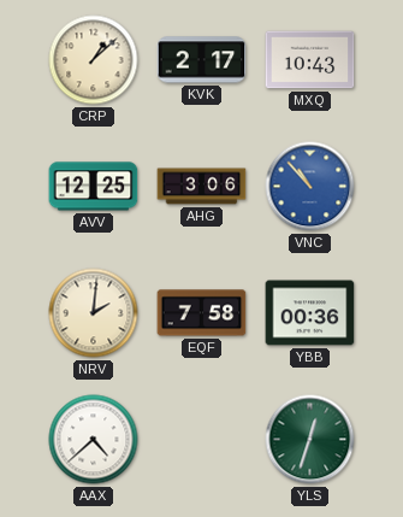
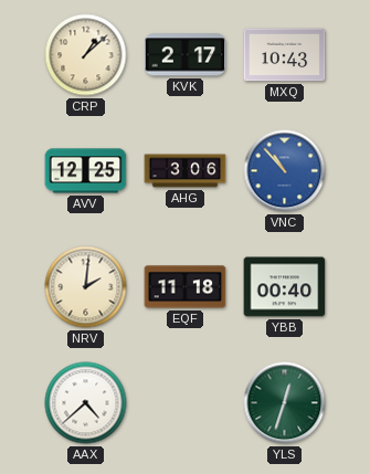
EQF: 7:58 -> 11:18 (186, 287)
YBB: 00:36 -> 00:40 (285, 287)
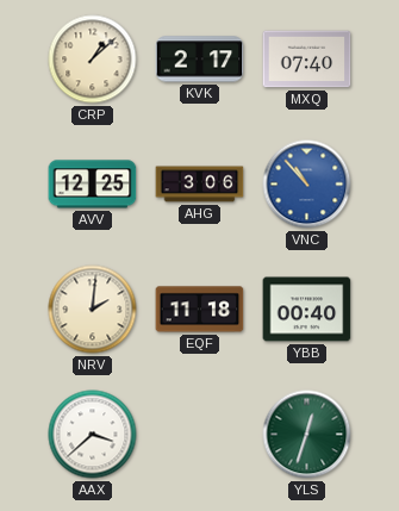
MXQ: 10:43 -> 07:40 (307, 60)
AAX: 4:38 -> 3:38 (93, 435)
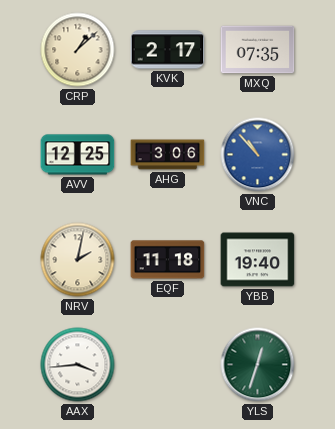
MXQ: 07:40 -> 07:35 (258, 50)
NRV: 2:01 -> 2:02 (78, 260)
YBB: 00:40 -> 19:40 (258, 260)
AAX: 3:38 -> 3:44 (78, 365)
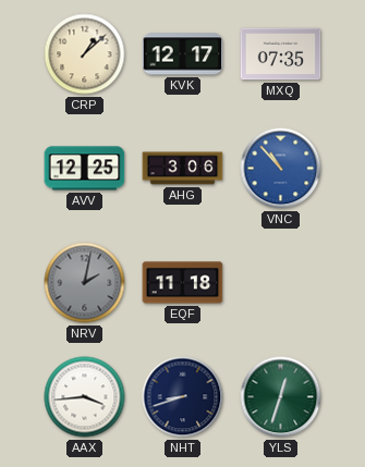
KVK: 2:17 -> 12:17 (183, 54)
NRV dial: cream -> grey (85, 283)
YBB: 19:40 -> none (258, 260)
NHT: none -> 8:42 (183, 397)
